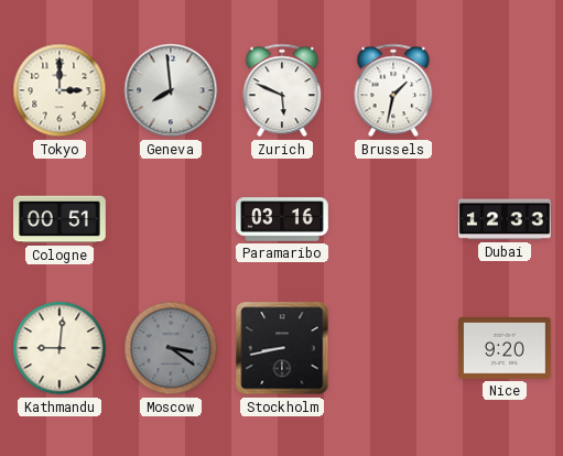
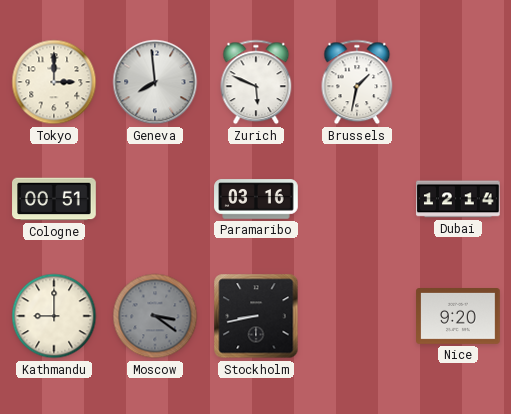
Dubai: 12:33 -> 12:14 (458, 199)
Kathmandu: 9:01 -> 9:00 (54, 316)
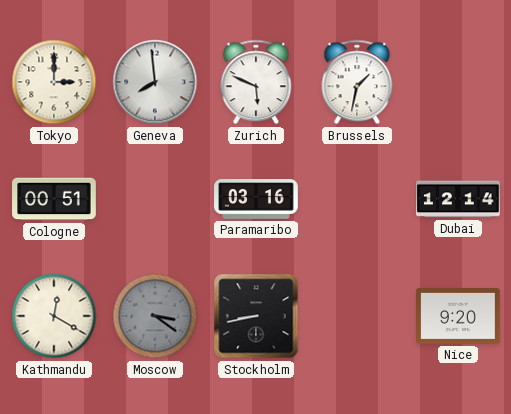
Kathmandu: 9:00 -> 12:20 (54, 316)
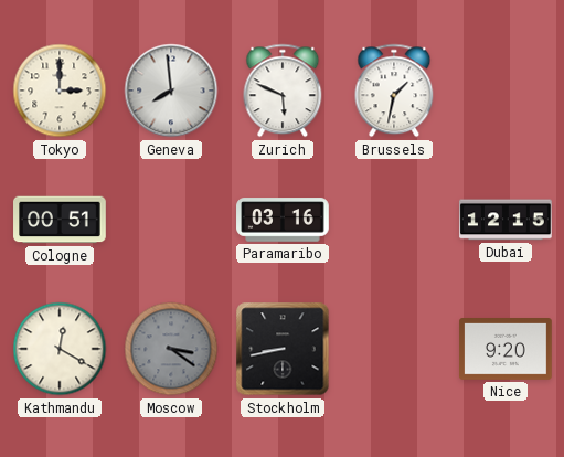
Dubai: 12:14 -> 12:15 (506, 220)
